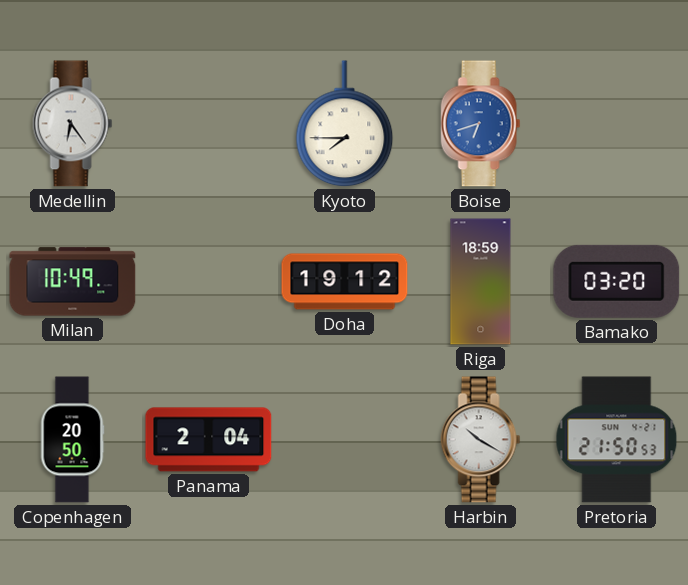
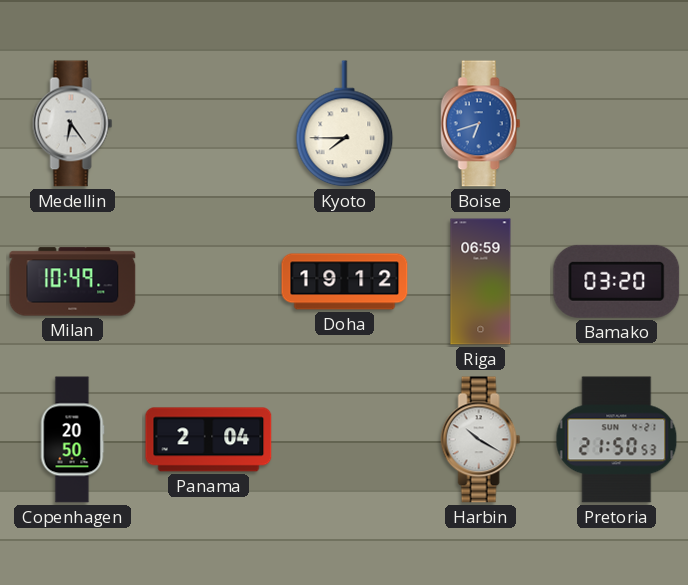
Riga: 18:59 -> 06:59 (481, 282)
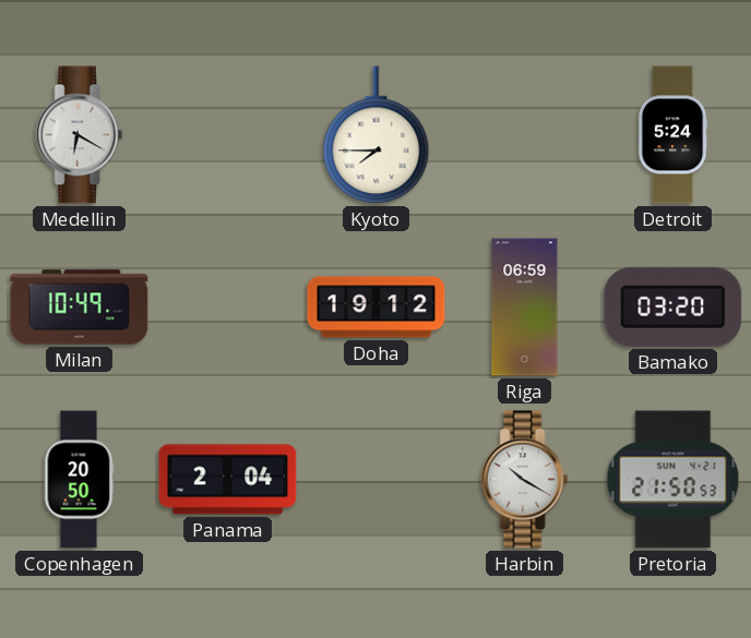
Medellin: 6:24 -> 6:20 (80, 135)
Boise: 6:42 -> none (481, 124)
Detroit: none -> 5:24 (672, 135)
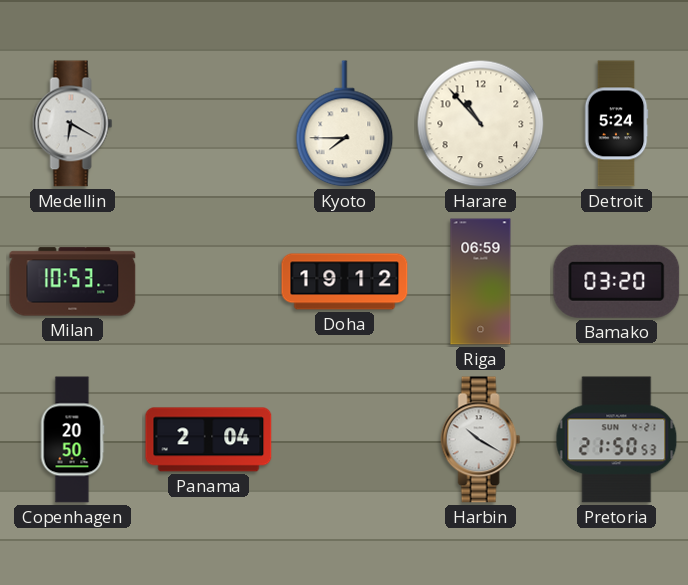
Harare: none -> 10:53 (481, 124)
Milan: 10:49 -> 10:53 (73, 282)
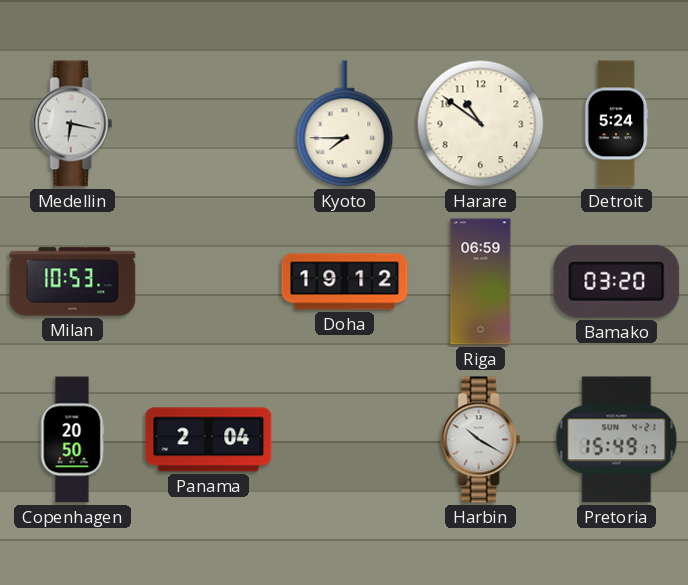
Medellin: 6:20 -> 6:17 (73, 124)
Harare: 10:53 -> 10:51 (481, 124)
Pretoria: 21:50 -> 15:49 (617, 440)
